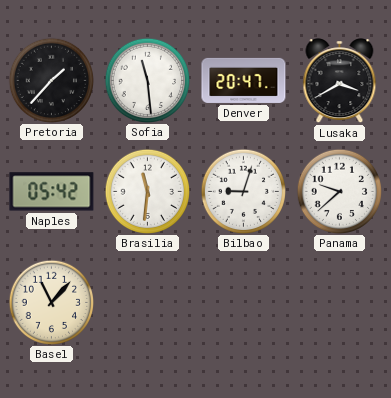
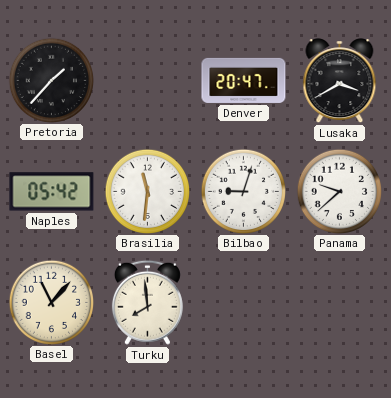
Sofia: 11:29 -> none (147, 80)
Turku: none -> 7:59 (147, 302)
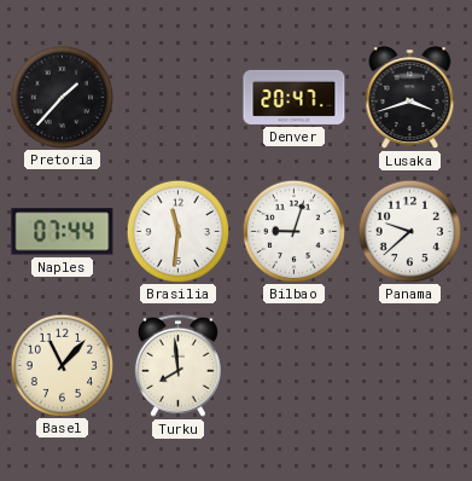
Lusaka: 3:40 -> 3:42 (410, 98)
Naples: 05:42 -> 07:44 (63, 232)
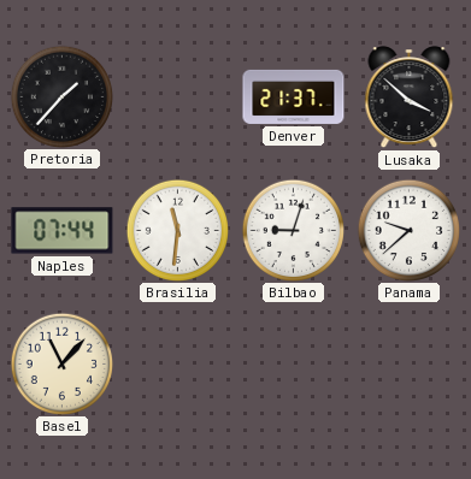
Denver: 20:47 -> 21:37 (294, 96)
Lusaka: 3:42 -> 3:52 (410, 97)
Turku: 7:59 -> none (177, 365)
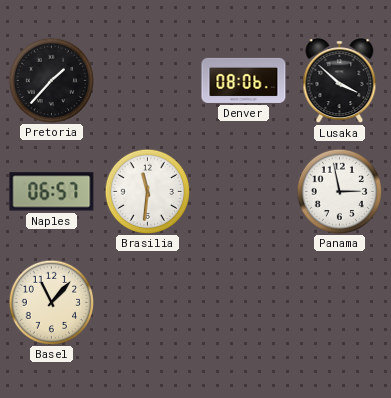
Denver: 21:37 -> 08:06 (244, 80)
Naples: 07:44 -> 06:57 (52, 192)
Bilbao: 9:03 -> none (293, 230)
Panama: 9:38 -> 2:58 (339, 191)
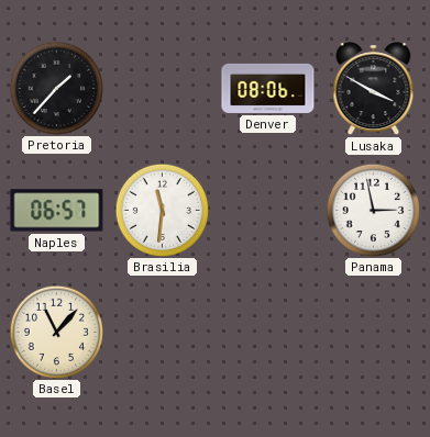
Lusaka: 3:52 -> 3:50 (374, 89)
